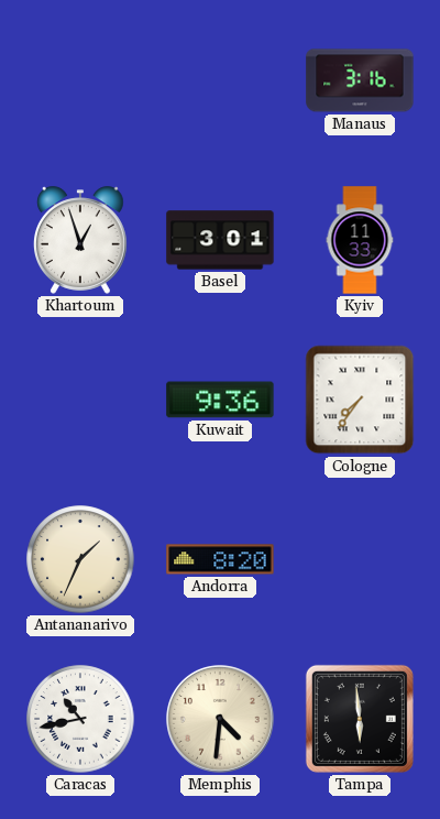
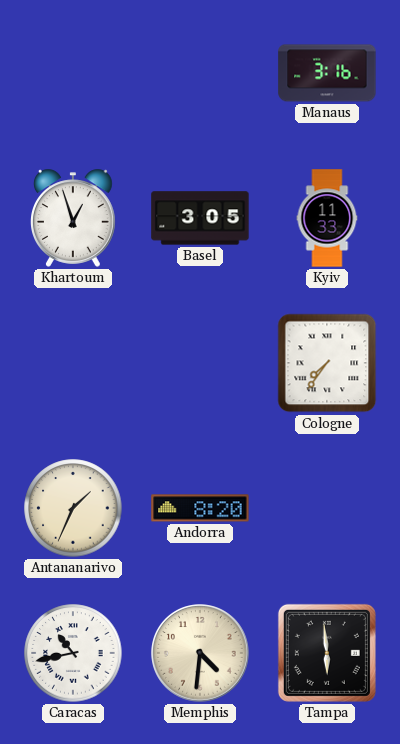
Basel: 3:01 -> 3:05 (200, 218)
Kuwait: 9:36 -> none (220, 400)
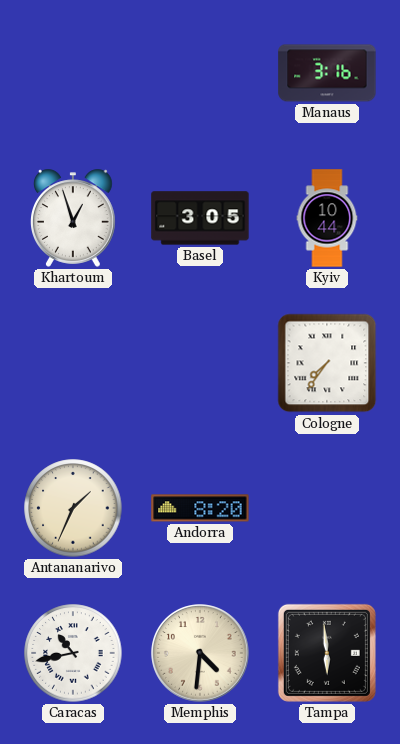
Kyiv: 11:33 -> 10:44 (327, 218)
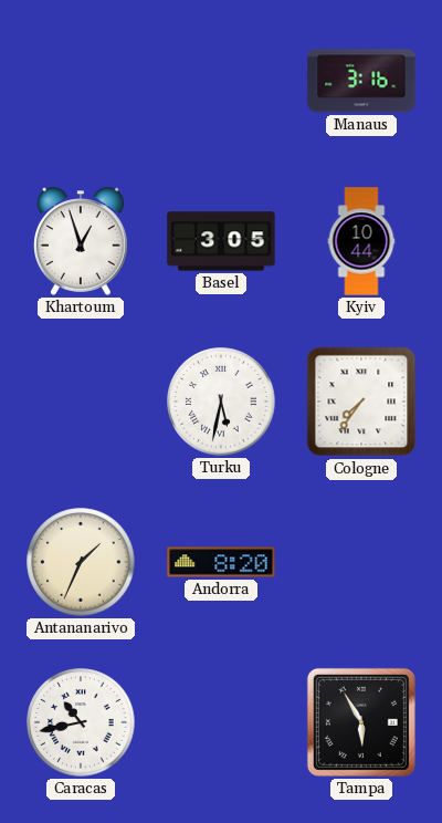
Turku: none -> 5:32 (221, 402)
Memphis: 4:31 -> none (200, 653)
Tampa: 5:59 -> 5:55 (361, 722)
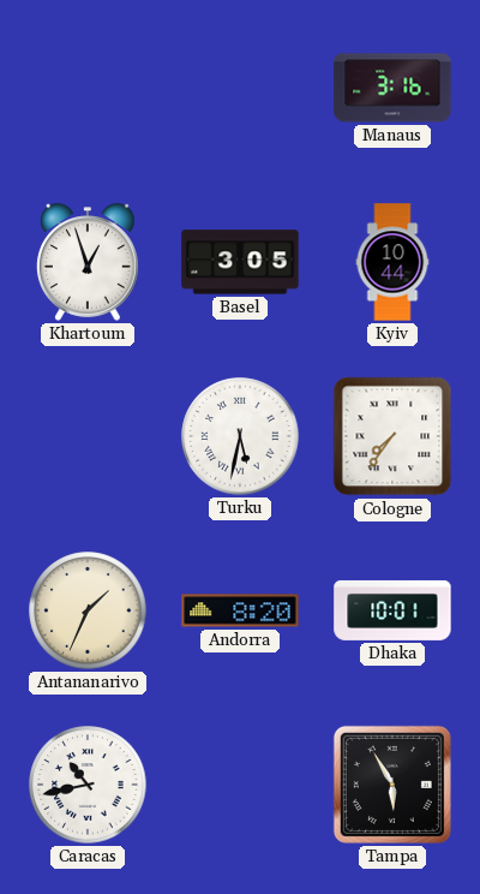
Dhaka: none -> 10:01 (392, 610)
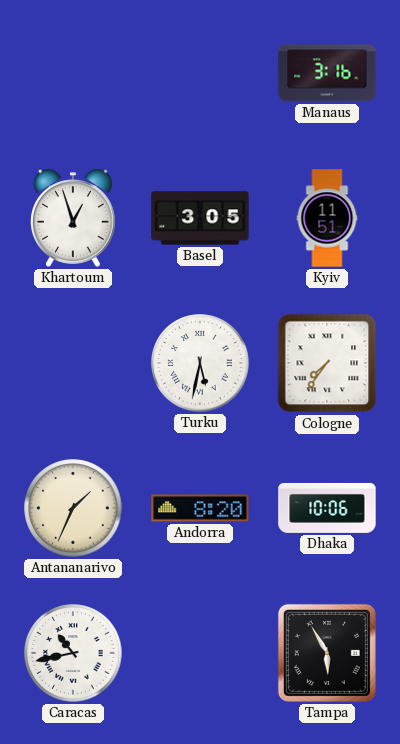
Kyiv: 10:44 -> 11:51 (327, 218)
Dhaka: 10:01 -> 10:06 (327, 508)
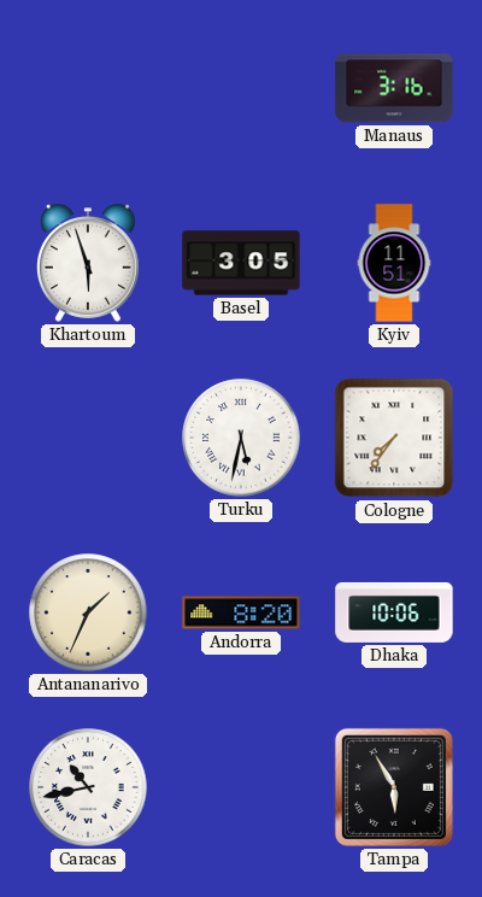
Khartoum: 12:57 -> 5:57 (89, 263)
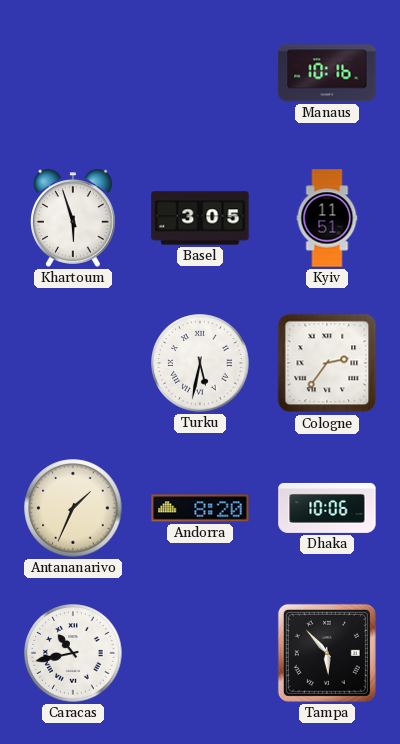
Manaus: 3:16 -> 10:16 (327, 73)
Cologne: 7:36 -> 2:36 (327, 363)
Tampa: 5:55 -> 5:53 (327, 653)
